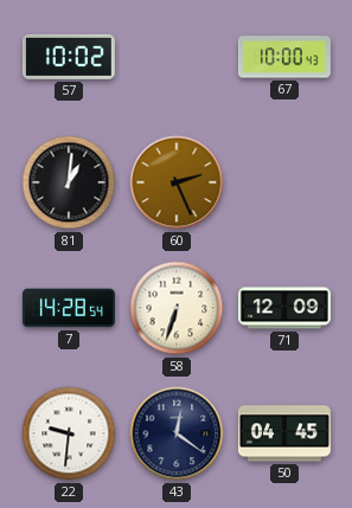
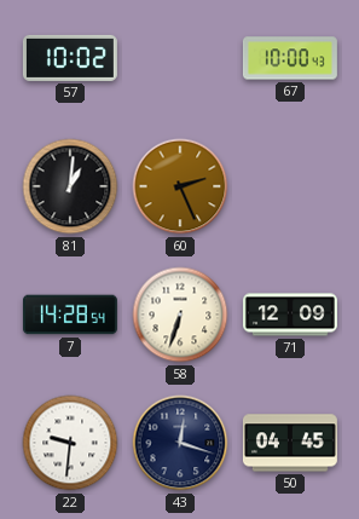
43: 12:21 -> 12:18 (180, 443)
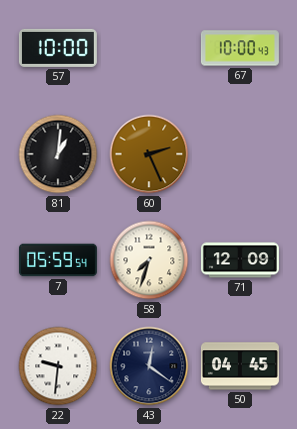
57: 10:02 -> 10:00 (58, 48)
7: 14:28 -> 05:59 (58, 260)
58: 6:33 -> 7:33 (149, 260)
43: 12:18 -> 12:21 (149, 366)
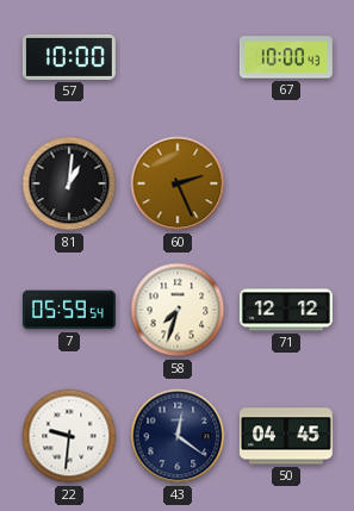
71: 12:09 -> 12:12 (286, 310)
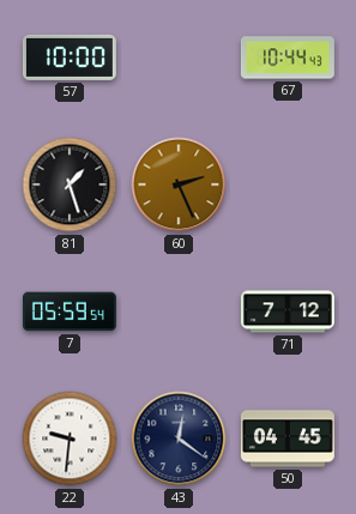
67: 10:00 -> 10:44 (288, 58)
81: 1:01 -> 1:27 (70, 185)
58: 7:33 -> none (178, 310)
71: 12:12 -> 7:12 (288, 312)
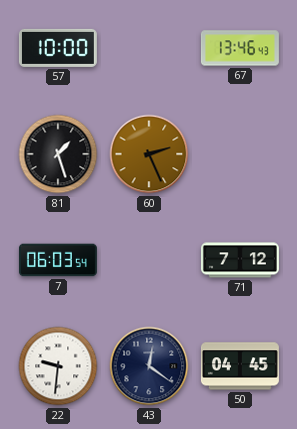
67: 10:44 -> 13:46 (240, 48)
7: 05:59 -> 06:03 (58, 260)
